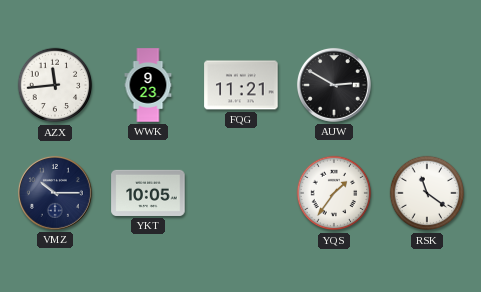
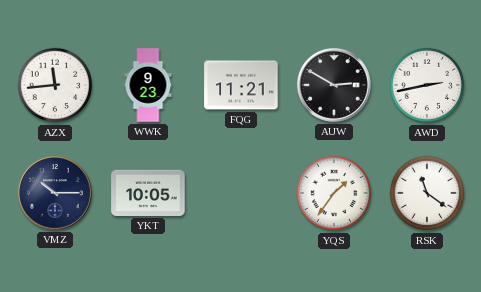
AWD: none -> 2:43 (427, 85)
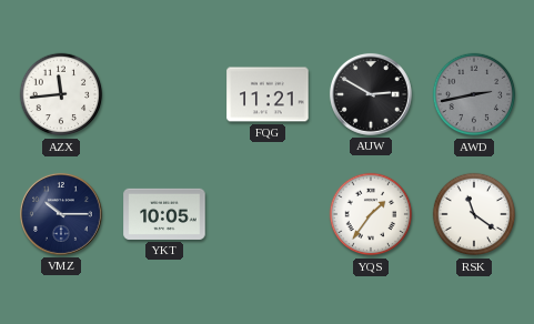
WWK: 9:23 -> none (148, 85)
AWD dial: white -> grey (474, 94)
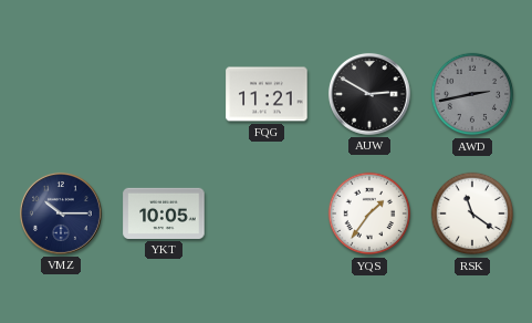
AZX: 11:44 -> none (61, 94)
